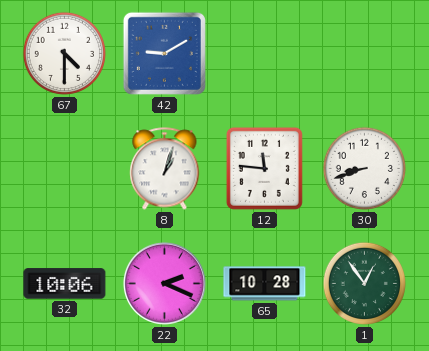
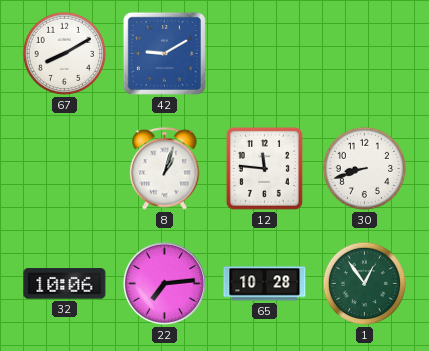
67: 4:30 -> 8:10 (64, 53)
22: 2:19 -> 7:14 (164, 283)
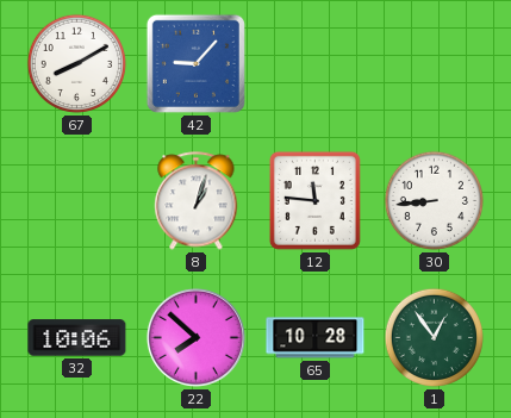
42: 9:10 -> 9:07 (195, 63)
30: 8:42 -> 8:44 (434, 200)
22: 7:14 -> 7:52 (195, 337)
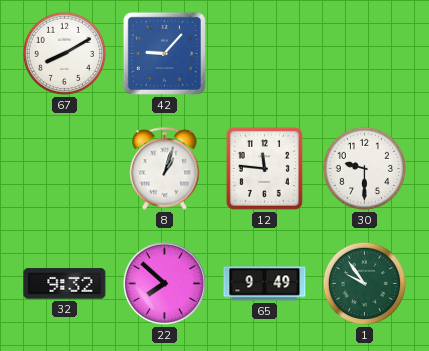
30: 8:44 -> 9:30 (364, 168)
32: 10:06 -> 9:32 (65, 284)
65: 10:28 -> 9:49 (265, 284)
1: 12:54 -> 9:54 (364, 283)
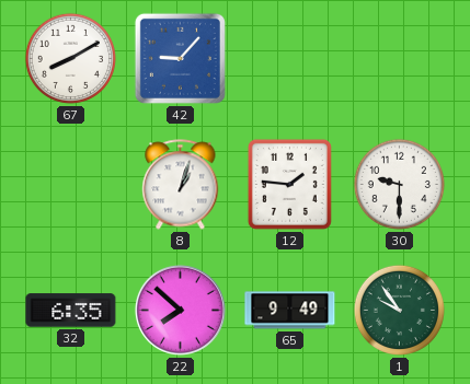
12: 11:46 -> 1:46 (289, 184)
32: 9:32 -> 6:35 (71, 311)
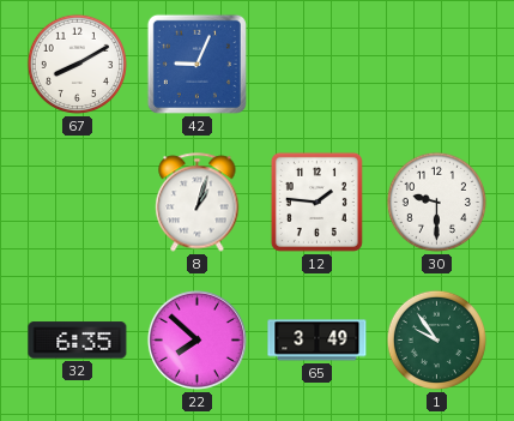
42: 9:07 -> 9:04 (196, 64)
65: 9:49 -> 3:49 (318, 341)
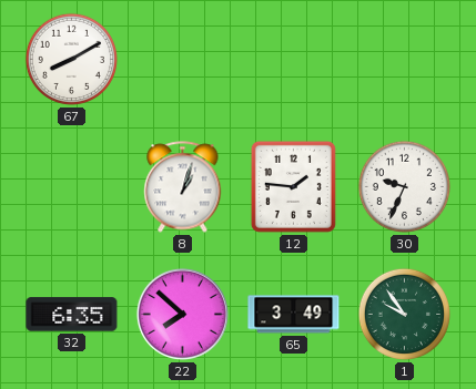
42: 9:04 -> none (196, 64)
30: 9:30 -> 9:34 (404, 186)
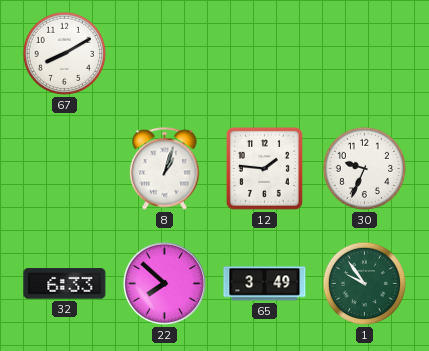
32: 6:35 -> 6:33 (65, 284)
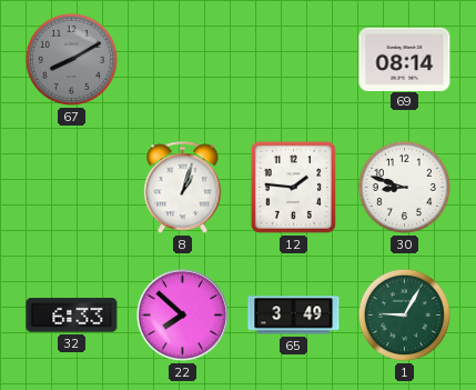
67 dial: white -> grey (71, 59)
69: none -> 08:14 (405, 59)
30: 9:34 -> 8:48 (404, 187)
1: 9:54 -> 9:05 (404, 314)
